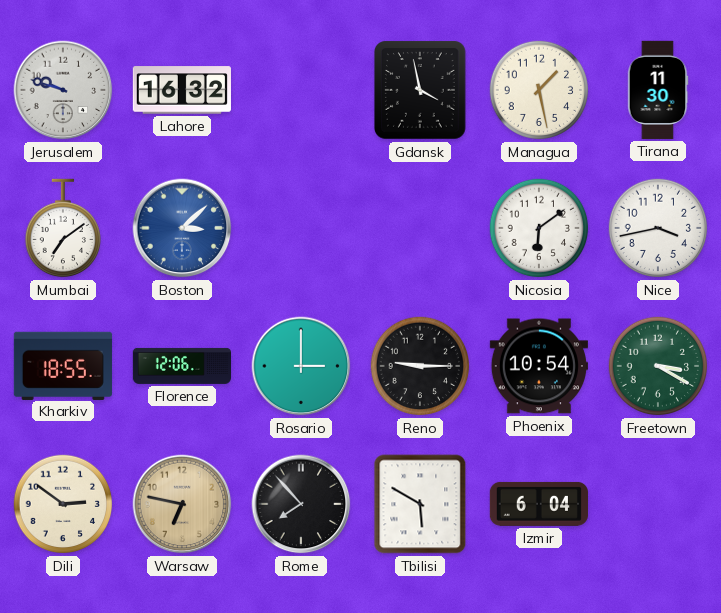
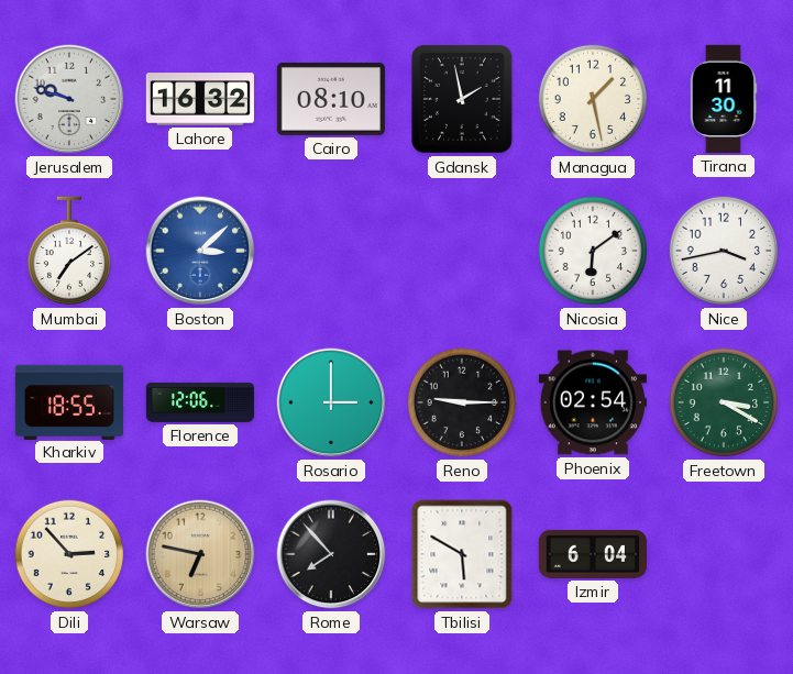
Cairo: none -> 08:10 (331, 99)
Gdansk: 3:58 -> 1:58 (462, 99)
Phoenix: 10:54 -> 02:54 (593, 402)
Dili: 2:51 -> 2:53 (69, 554)
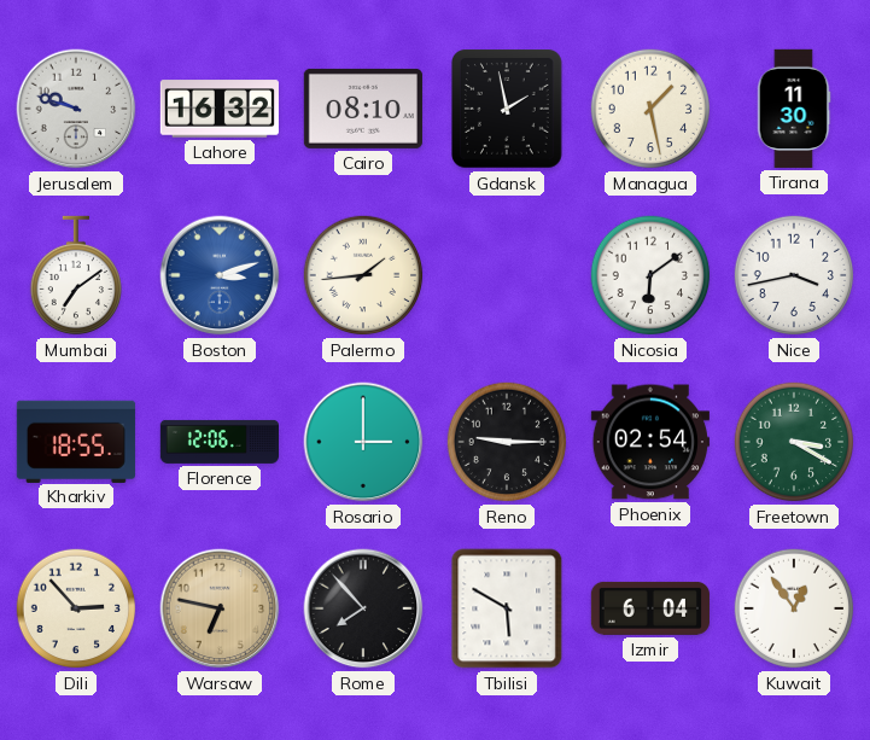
Boston: 3:08 -> 3:12 (220, 275)
Palermo: none -> 1:44 (363, 275)
Kuwait: none -> 12:54 (794, 608)
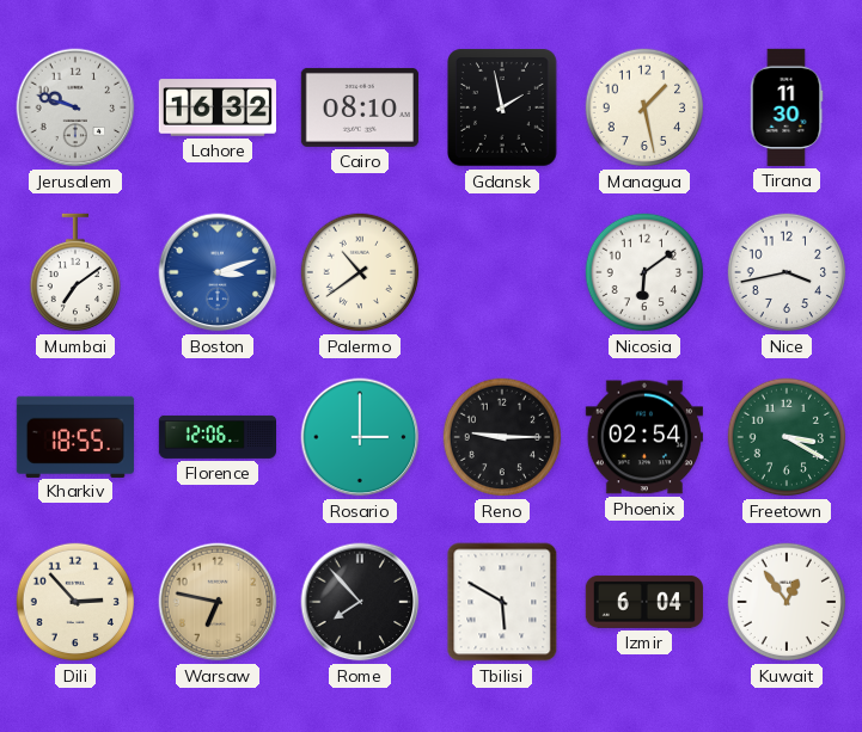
Palermo: 1:44 -> 10:39 (360, 272)
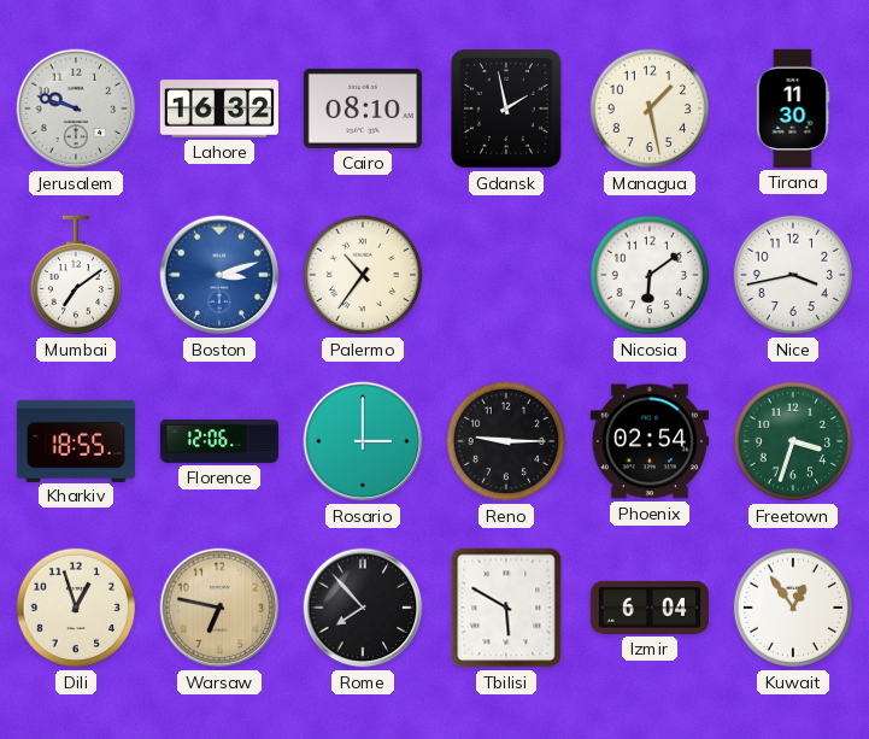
Palermo: 10:39 -> 10:36 (363, 275)
Freetown: 3:20 -> 3:33 (793, 441)
Dili: 2:53 -> 12:57 (76, 608)
